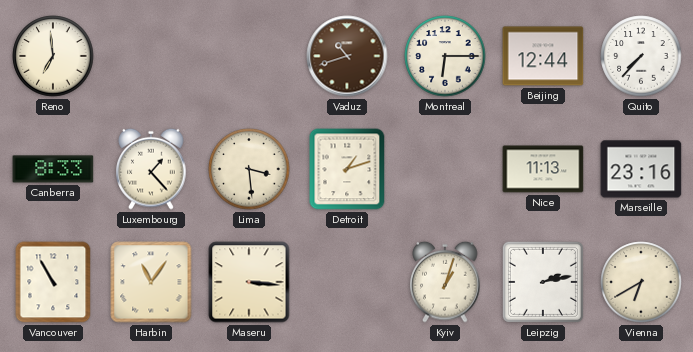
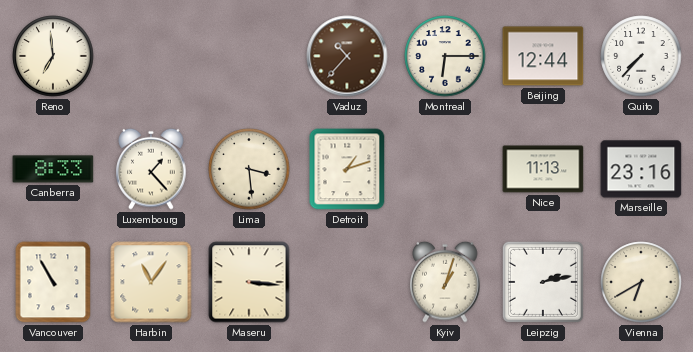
Vaduz: 10:42 -> 10:37 (347, 56)
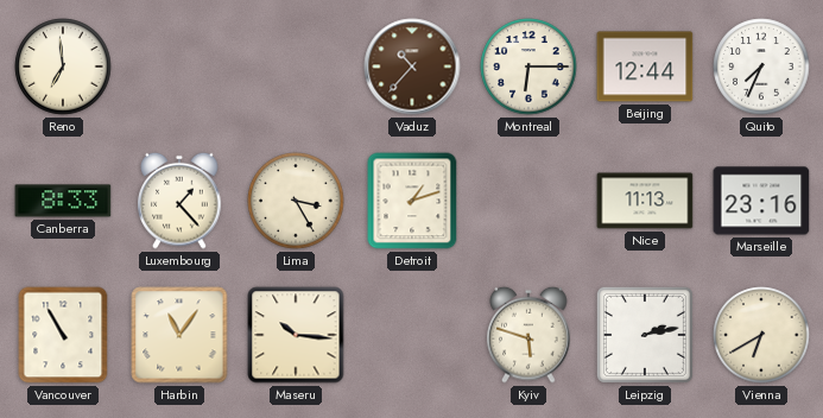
Quito: 7:37 -> 7:34 (761, 66)
Lima: 3:29 -> 3:25 (296, 201)
Maseru: 3:16 -> 10:16 (296, 335)
Kyiv: 1:03 -> 5:48 (528, 335)
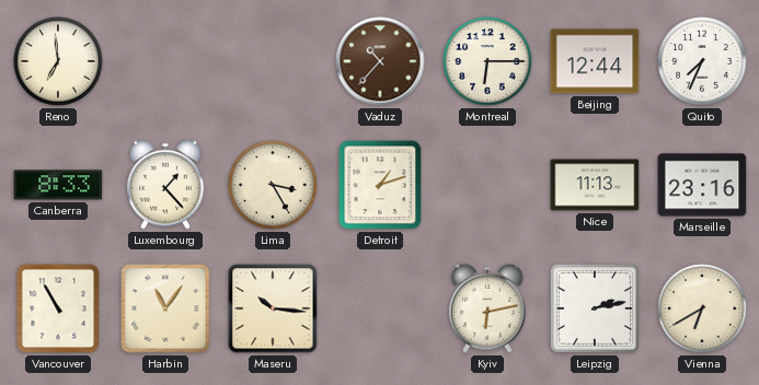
Kyiv: 5:48 -> 6:13 (487, 308)
